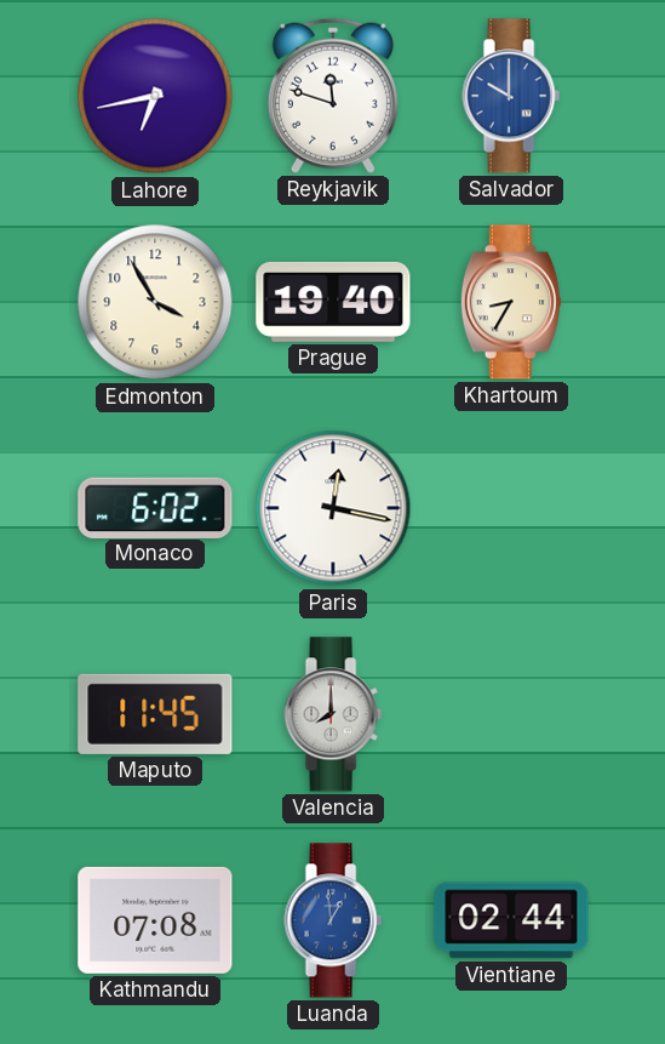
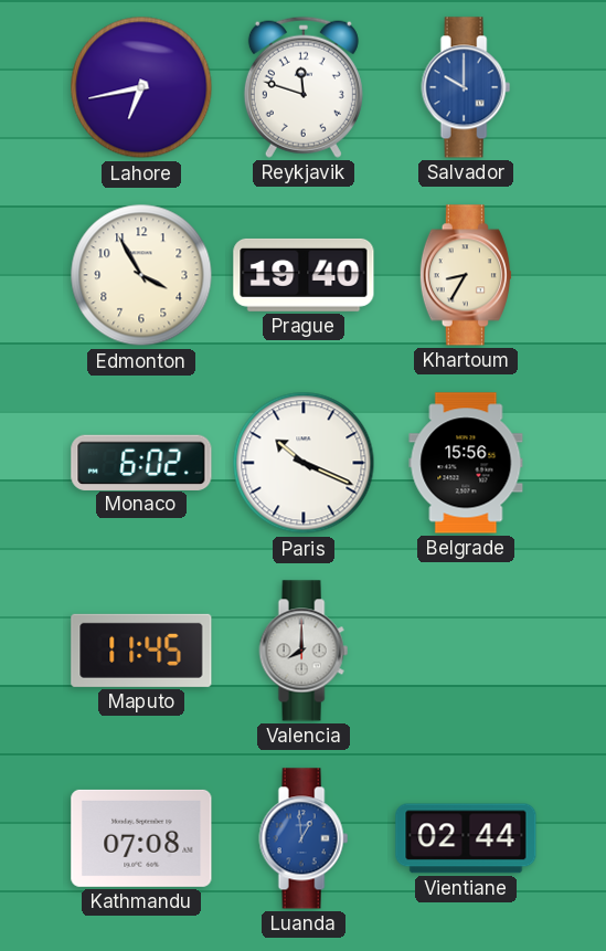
Paris: 12:17 -> 10:19 (304, 463)
Belgrade: none -> 15:56 (466, 463)
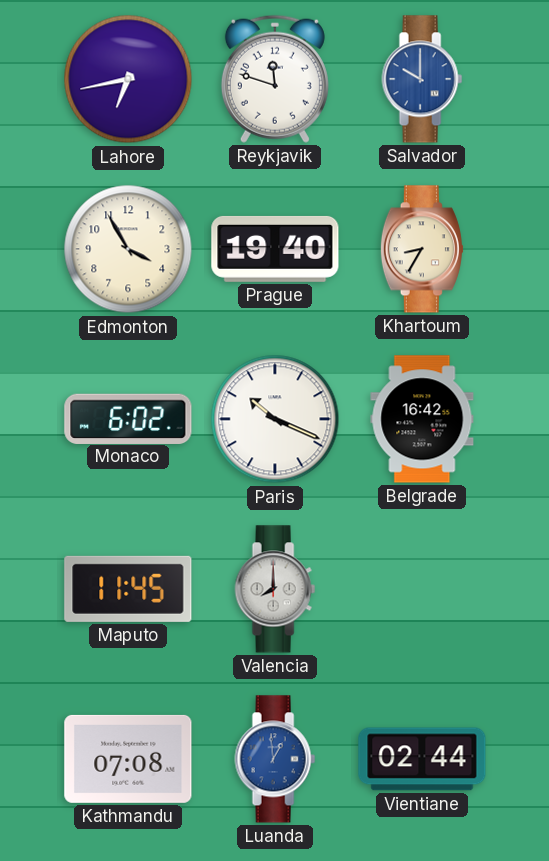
Belgrade: 15:56 -> 16:42 (422, 419)
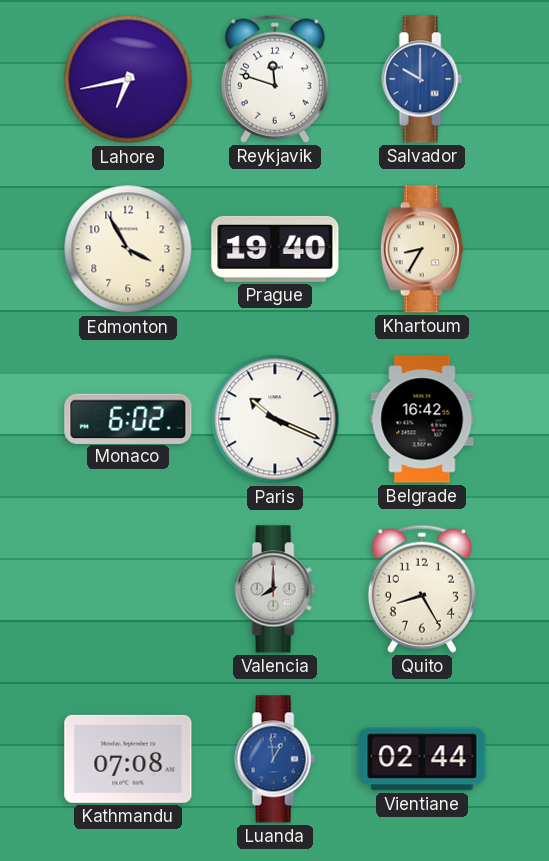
Maputo: 11:45 -> none (128, 589)
Quito: none -> 8:25 (422, 589)
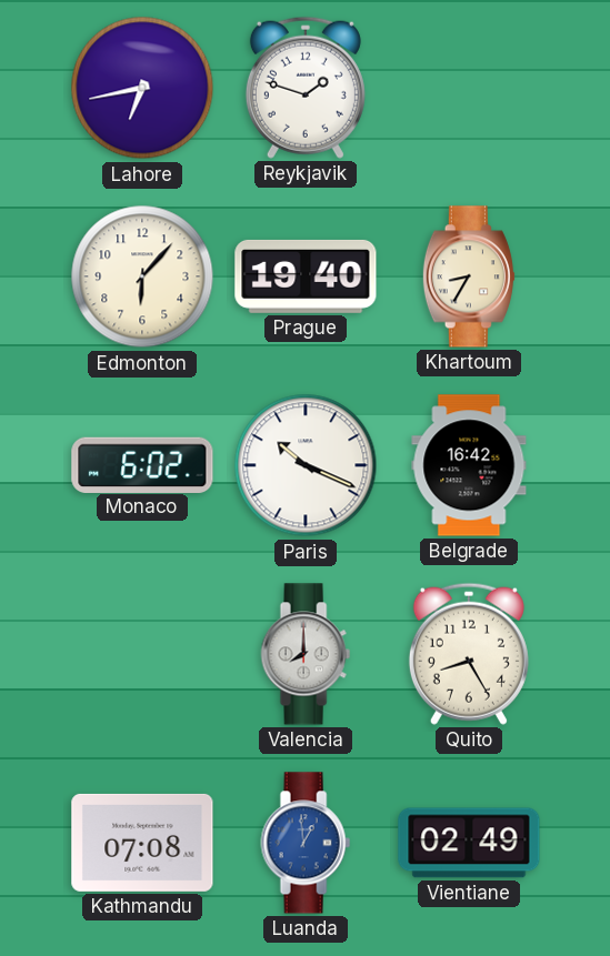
Reykjavik: 11:48 -> 1:48 (306, 88)
Salvador: 10:00 -> none (422, 79)
Edmonton: 3:55 -> 6:07 (142, 276)
Vientiane: 02:44 -> 02:49 (469, 843)
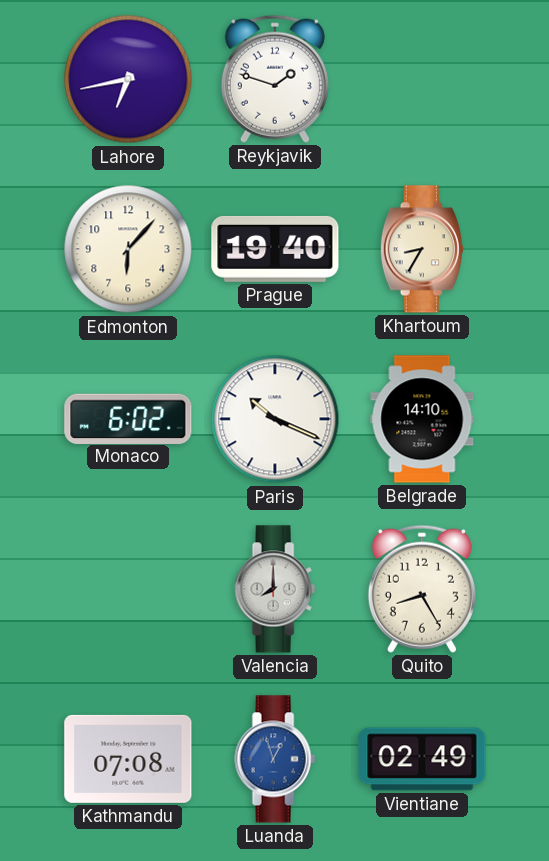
Belgrade: 16:42 -> 14:10 (422, 419)
Luanda: 12:59 -> 12:57 (275, 759)
